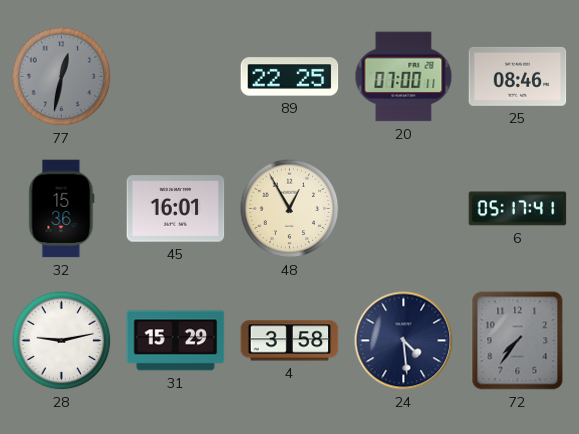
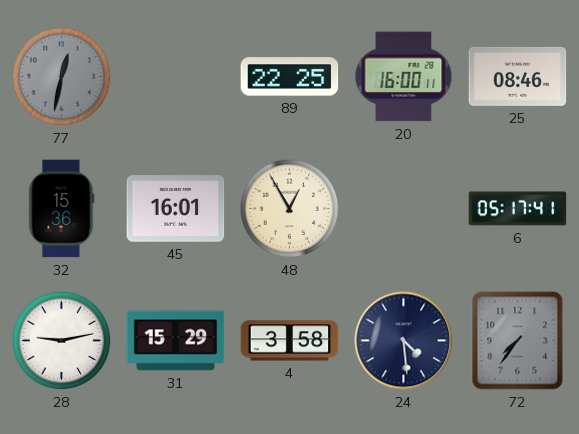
20: 07:00 -> 16:00 (404, 77)
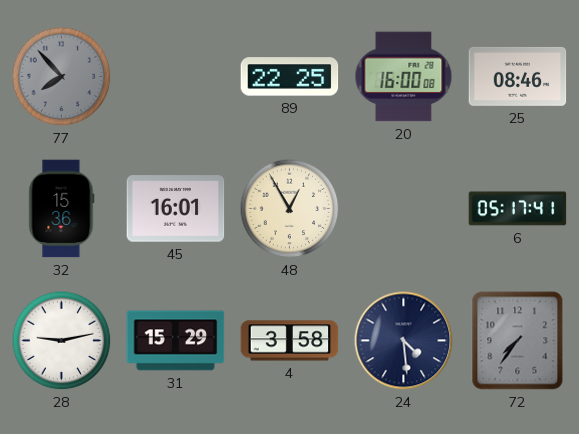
77: 12:32 -> 7:53 (62, 77)
20: 16:00:11 -> 16:00:08 (404, 77)
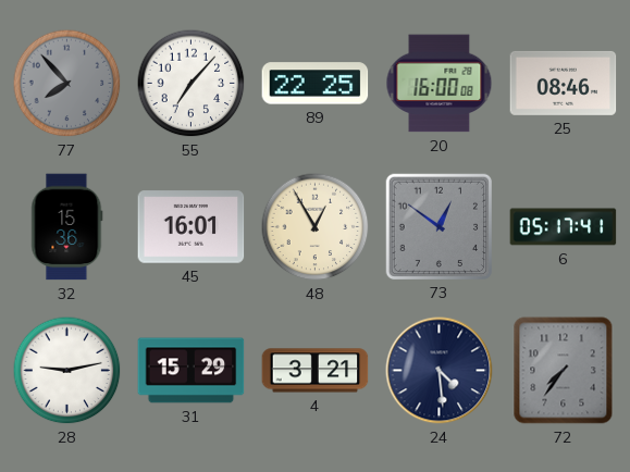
55: none -> 7:07 (192, 84)
73: none -> 12:51 (438, 226)
4: 3:58 -> 3:21 (316, 371)
